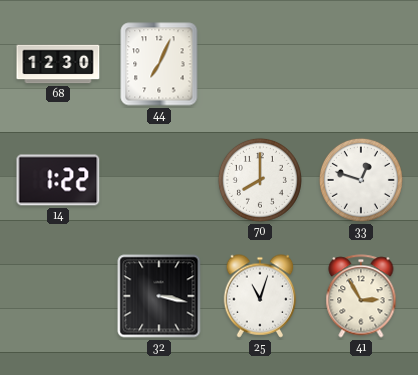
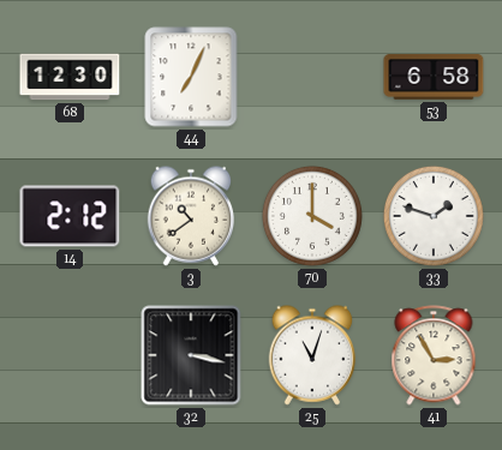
53: none -> 6:58 (434, 77)
14: 1:22 -> 2:12 (70, 216)
3: none -> 10:39 (191, 216)
70: 8:00 -> 4:00 (312, 216)
33: 12:48 -> 1:48 (434, 216)
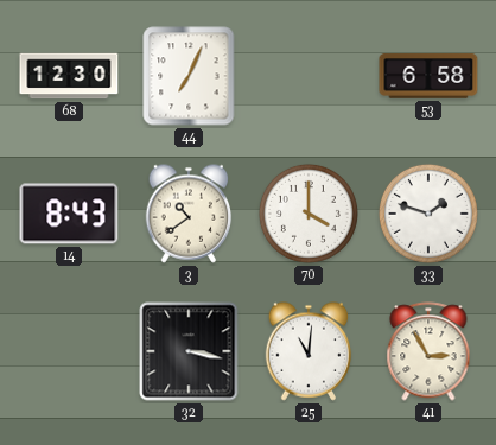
14: 2:12 -> 8:43 (69, 214)
25: 11:03 -> 11:01 (309, 351)
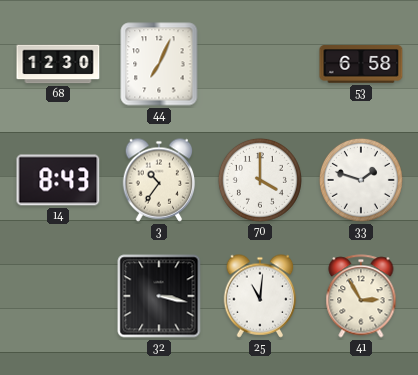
3: 10:39 -> 10:36 (159, 180)
